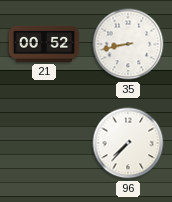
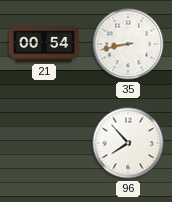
21: 00:52 -> 00:54 (44, 44)
96: 7:37 -> 7:53 (128, 143)
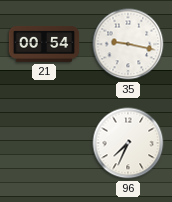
35: 8:43 -> 9:17 (128, 44)
96: 7:53 -> 7:34 (128, 143)
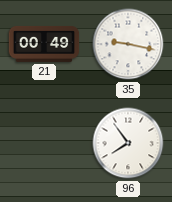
21: 00:54 -> 00:49 (44, 44)
96: 7:34 -> 7:54 (128, 143)
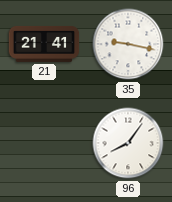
21: 00:49 -> 21:41 (44, 44)
96: 7:54 -> 8:06 (128, 143)
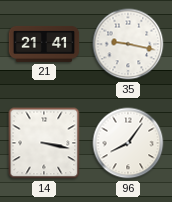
14: none -> 3:17 (44, 143)
